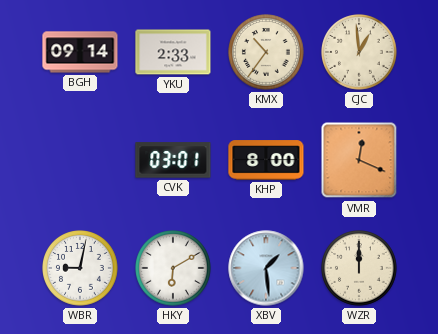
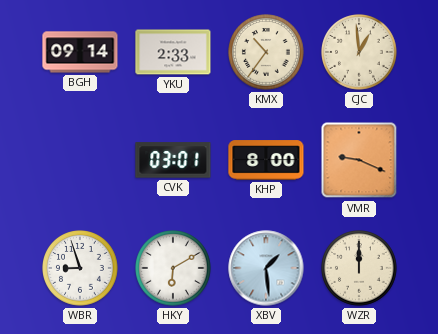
VMR: 12:19 -> 9:19 (359, 160)
WBR: 9:02 -> 8:57 (80, 268)
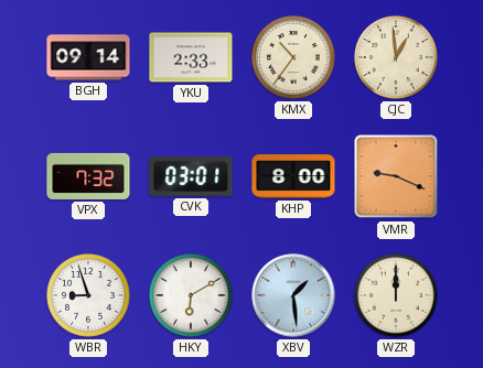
VPX: none -> 7:32 (88, 176)
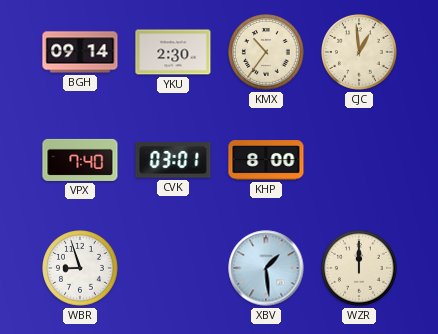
YKU: 2:33 -> 2:30 (173, 52)
VPX: 7:32 -> 7:40 (80, 160)
VMR: 9:19 -> none (396, 176)
HKY: 6:10 -> none (191, 295)
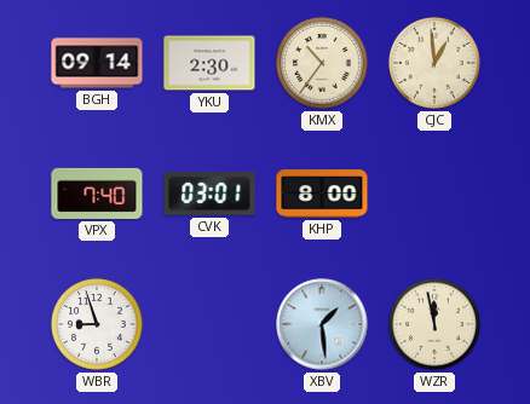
WZR: 12:00 -> 11:58 (434, 324)
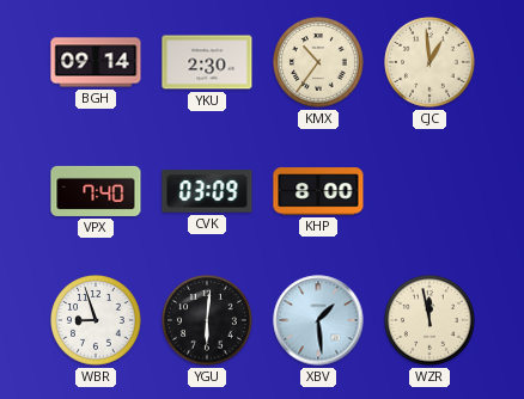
CVK: 03:01 -> 03:09 (207, 191)
YGU: none -> 6:01 (207, 320)
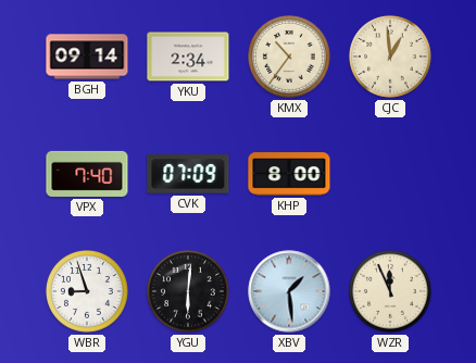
YKU: 2:30 -> 2:34 (188, 57)
CVK: 03:09 -> 07:09 (188, 174)
WZR: 11:58 -> 11:56 (390, 291)
